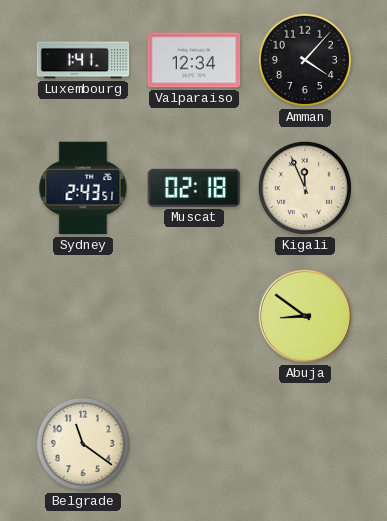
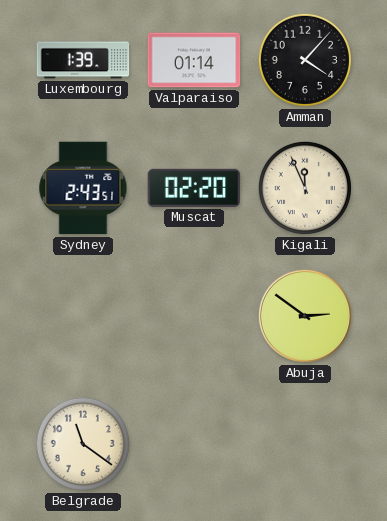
Luxembourg: 1:41 -> 1:39 (83, 60)
Valparaiso: 12:34 -> 01:14 (194, 60)
Muscat: 02:18 -> 02:20 (194, 188)
Abuja: 8:51 -> 2:51 (305, 316)
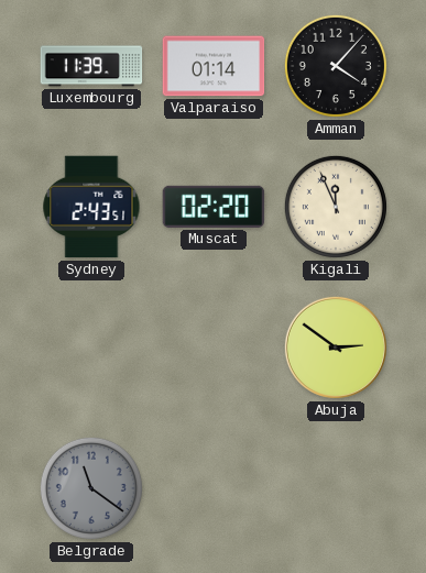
Luxembourg: 1:39 -> 11:39 (91, 66)
Belgrade dial: cream -> grey (91, 488)
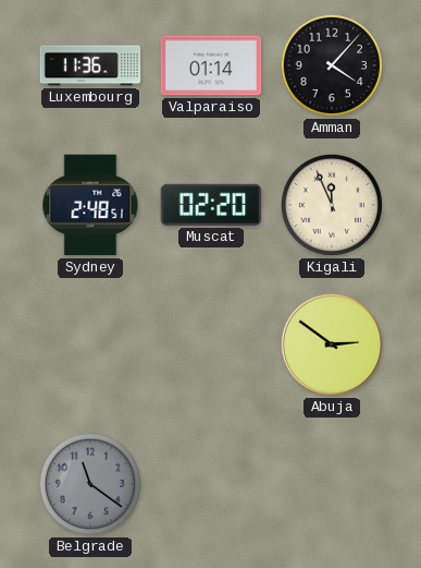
Luxembourg: 11:39 -> 11:36 (90, 65)
Sydney: 2:43 -> 2:48 (90, 205)
